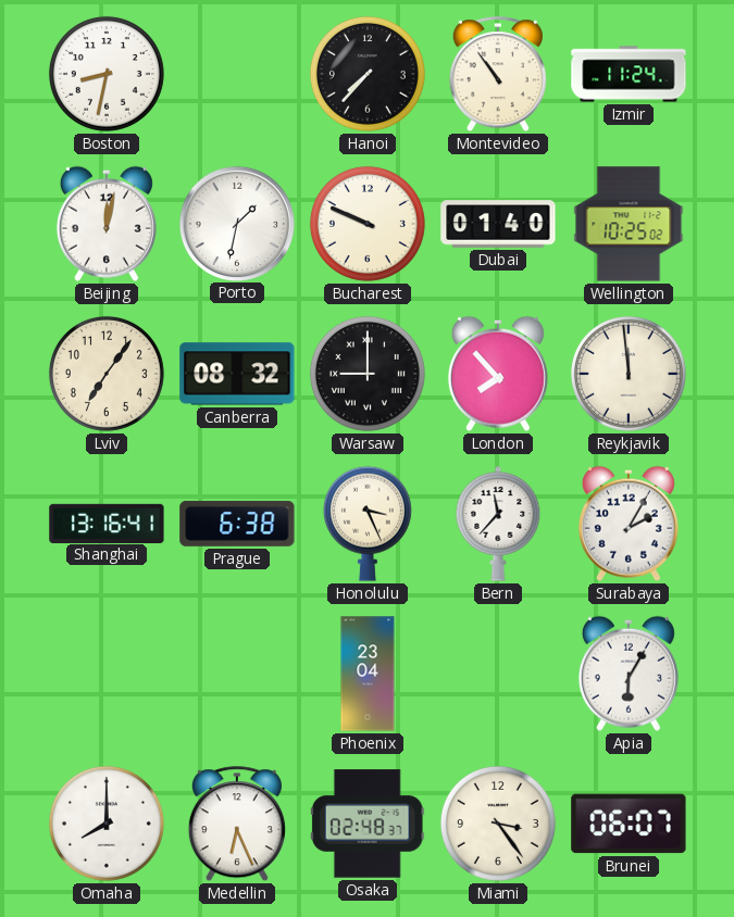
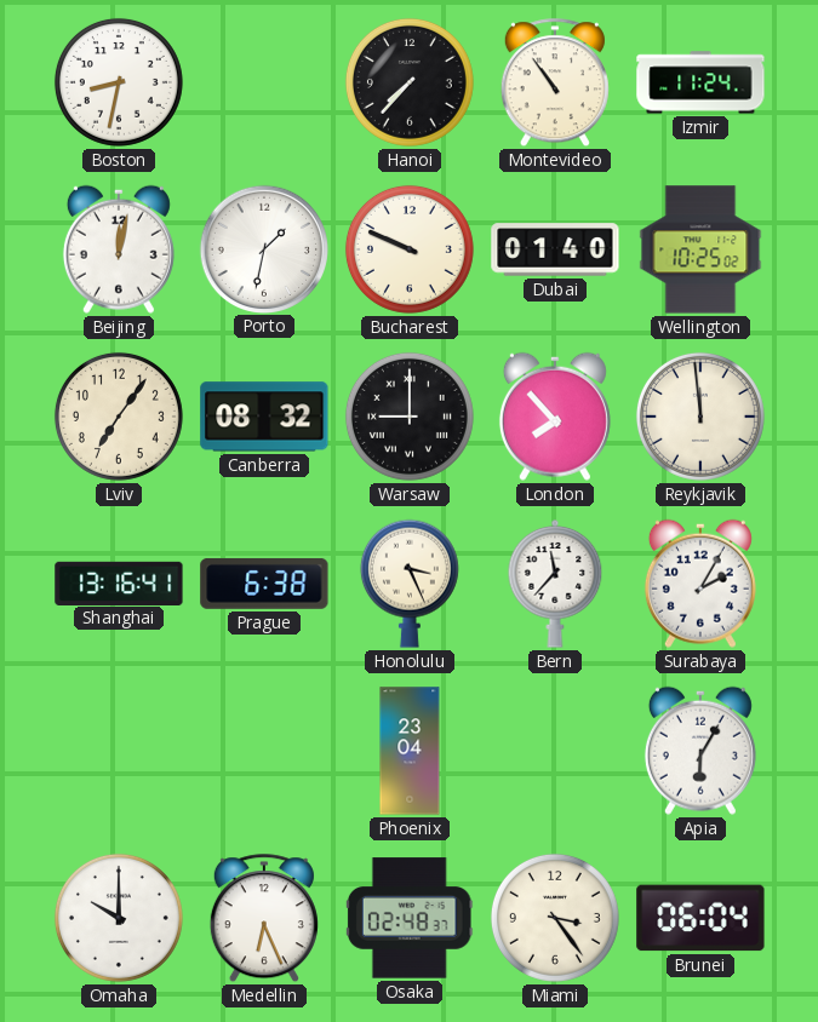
Omaha: 8:00 -> 10:00 (119, 918)
Brunei: 06:07 -> 06:04 (700, 918)
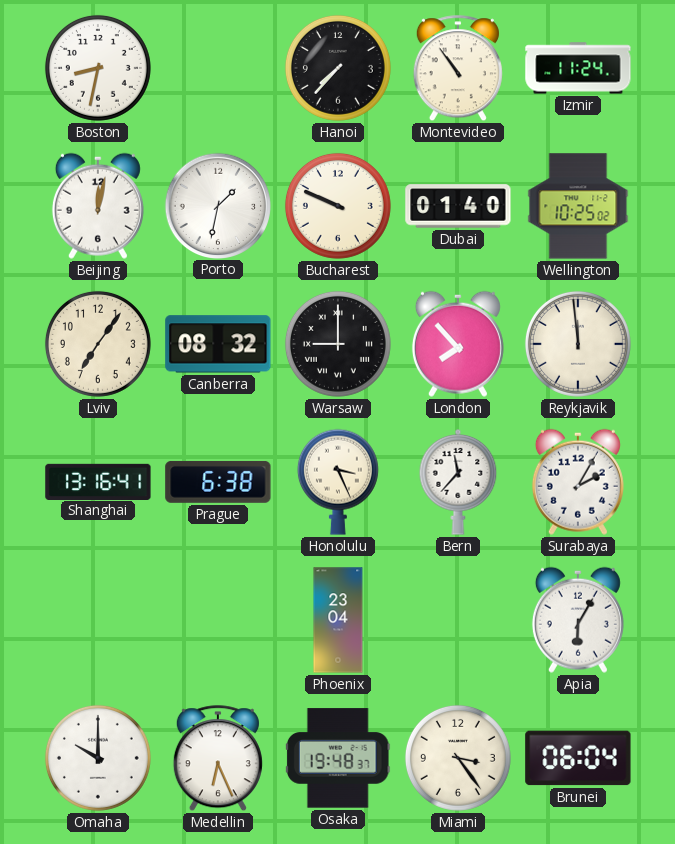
Osaka: 02:48 -> 19:48 (338, 758)
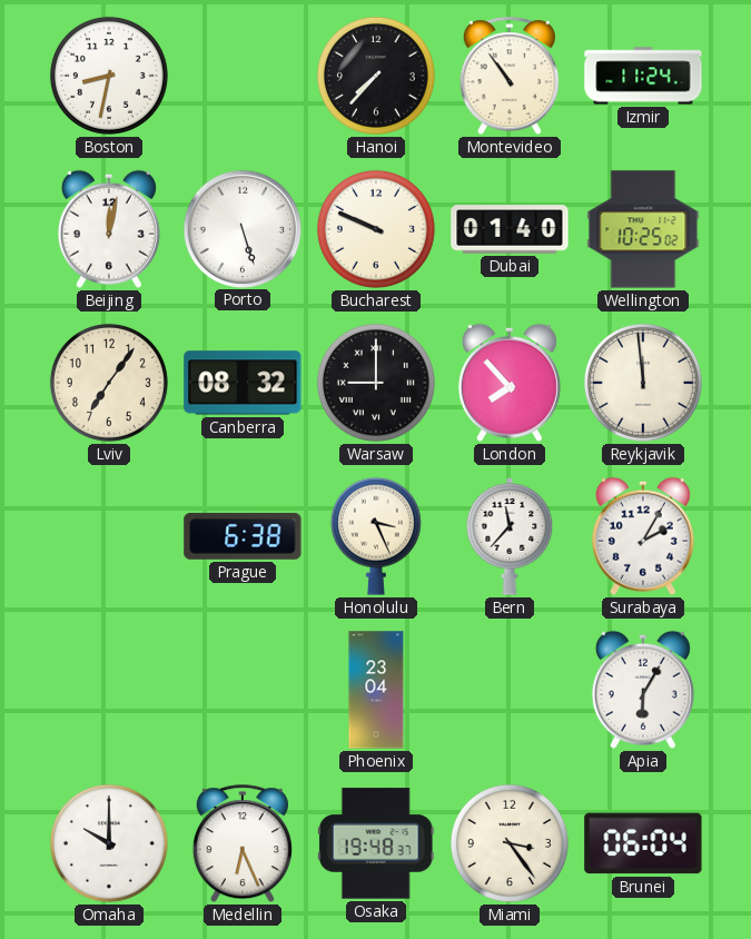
Porto: 1:32 -> 5:27 (241, 228)
Shanghai: 13:16 -> none (98, 481)
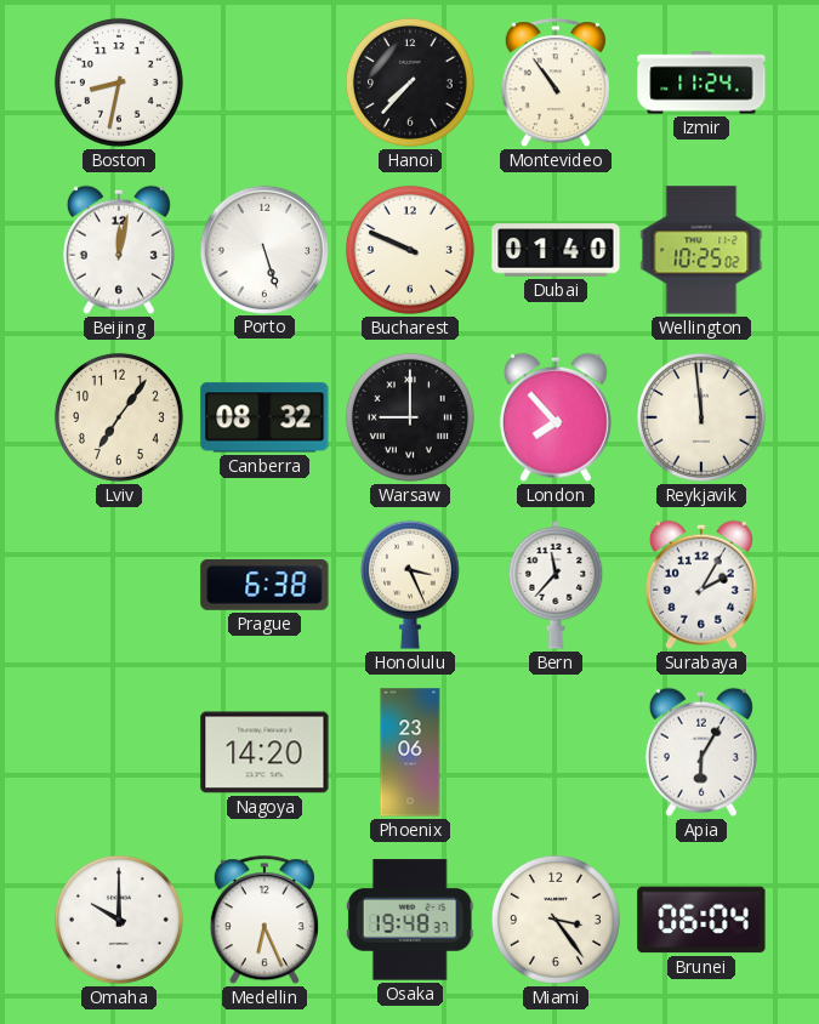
Nagoya: none -> 14:20 (265, 752)
Phoenix: 23:04 -> 23:06 (410, 752)
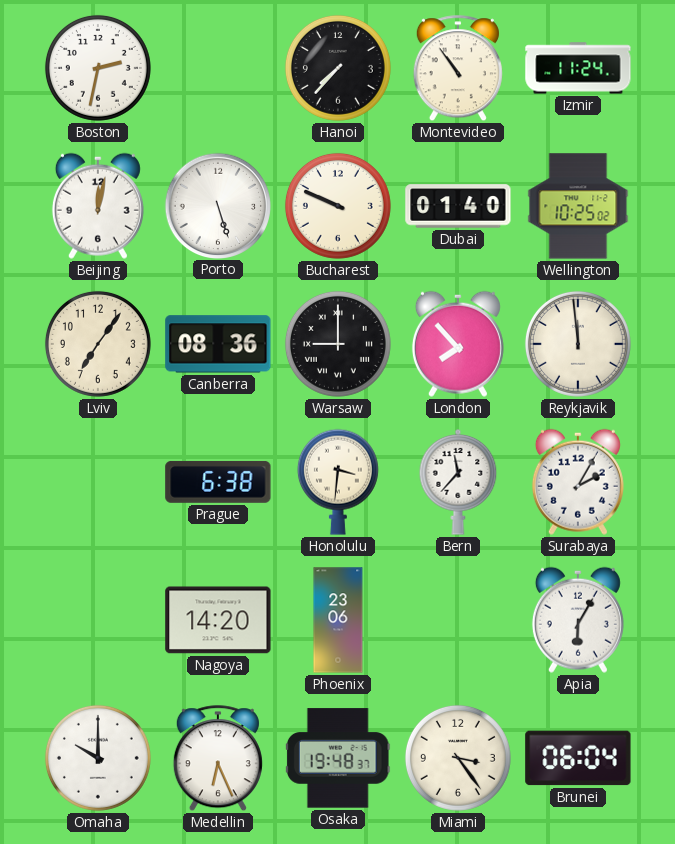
Boston: 8:32 -> 2:32 (98, 68)
Canberra: 08:32 -> 08:36 (218, 344)
Honolulu: 3:26 -> 3:31 (338, 482)
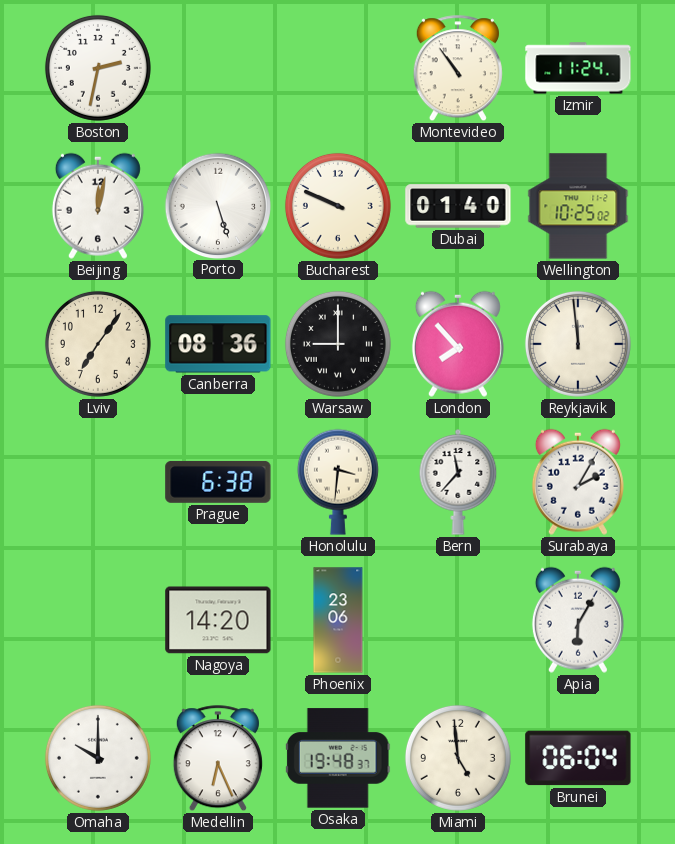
Hanoi: 7:37 -> none (338, 68)
Miami: 3:24 -> 4:59 (458, 758)
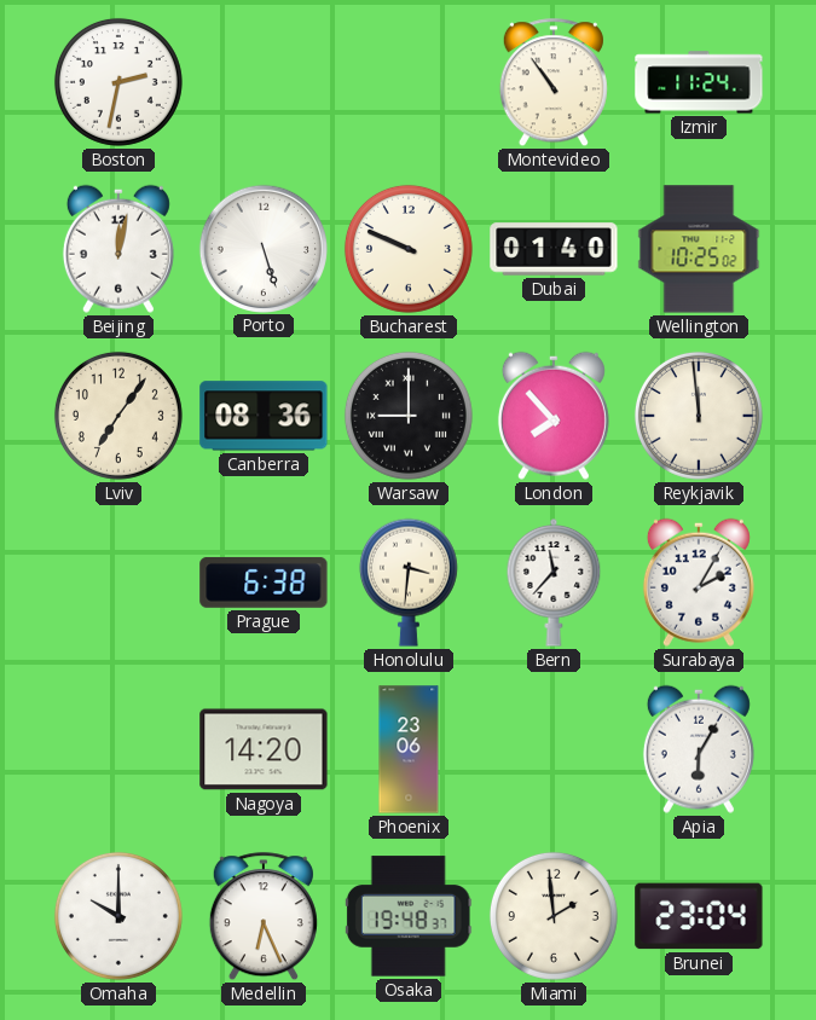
Miami: 4:59 -> 1:59 (554, 916)
Brunei: 06:04 -> 23:04 (699, 916)
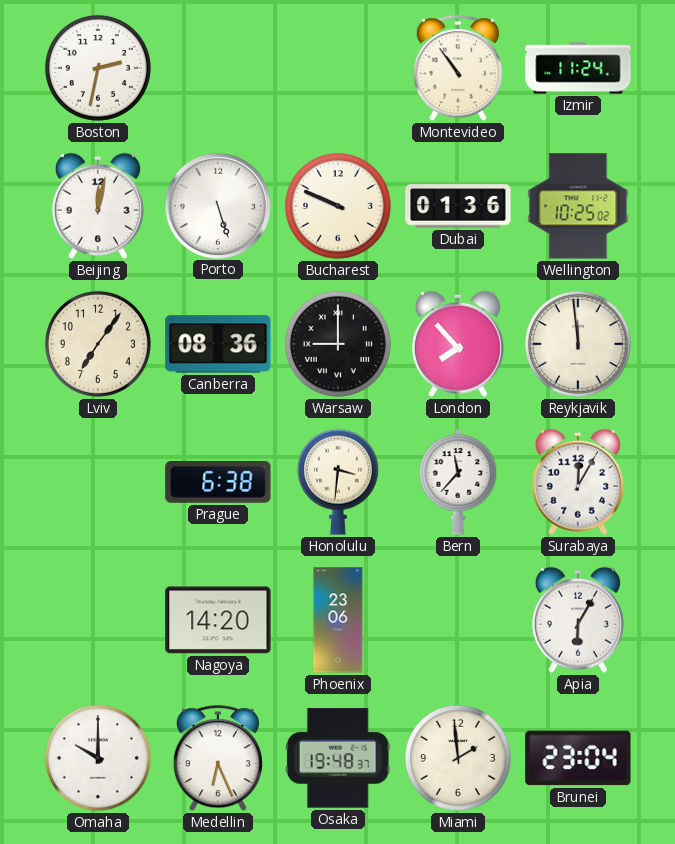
Dubai: 01:40 -> 01:36 (458, 206)
Surabaya: 2:05 -> 12:05 (578, 482)
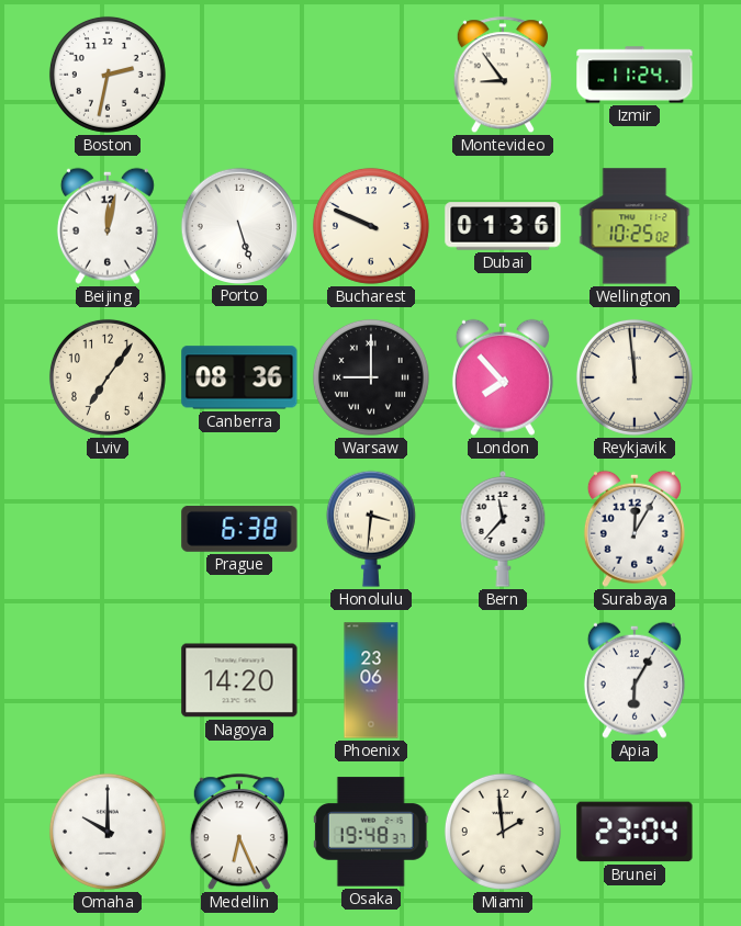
Montevideo: 10:54 -> 8:54 (503, 76)
